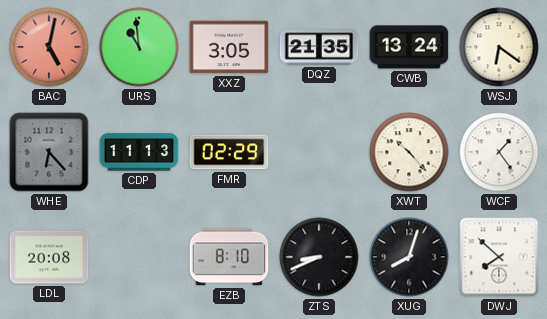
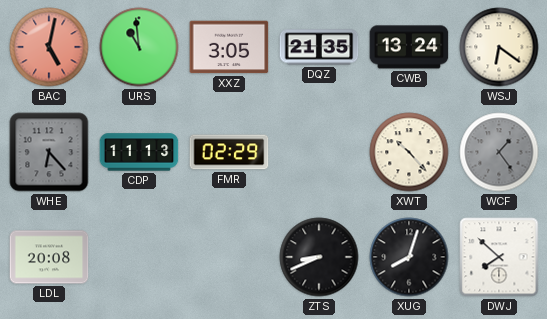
WCF dial: white -> grey (499, 152)
EZB: 8:10 -> none (229, 257)
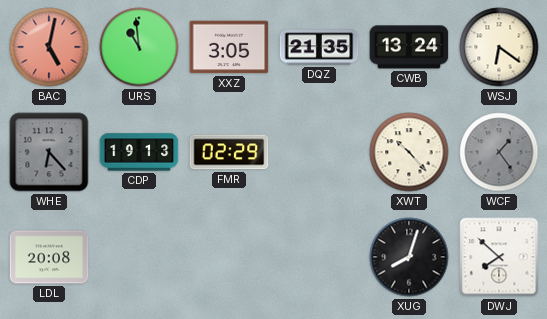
CDP: 11:13 -> 19:13 (139, 152)
ZTS: 8:41 -> none (319, 257)
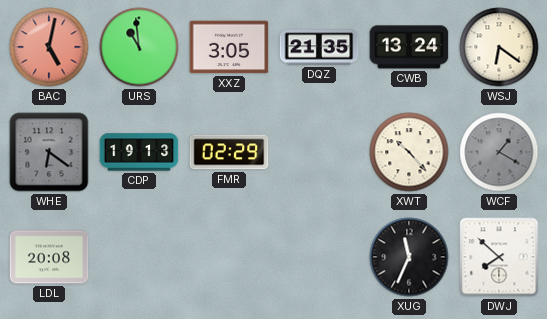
WHE: 6:23 -> 6:21 (49, 152)
WCF: 1:24 -> 1:20 (499, 152)
XUG: 8:03 -> 11:34 (409, 257)
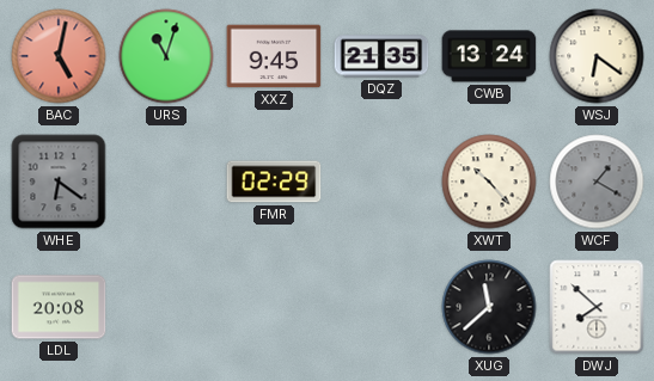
URS: 10:59 -> 11:03 (166, 56)
XXZ: 3:05 -> 9:45 (274, 56)
CDP: 19:13 -> none (139, 152)
XUG: 11:34 -> 11:38 (489, 307)
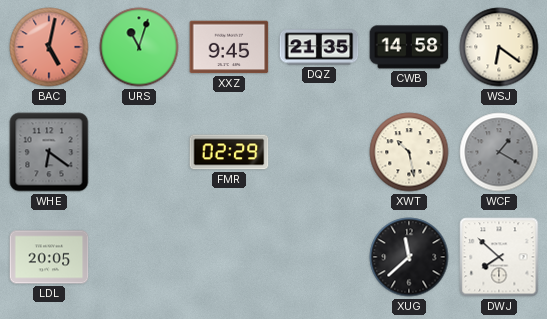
CWB: 13:24 -> 14:58 (409, 47)
XWT: 10:23 -> 10:28 (409, 152)
LDL: 20:08 -> 20:05 (49, 257)
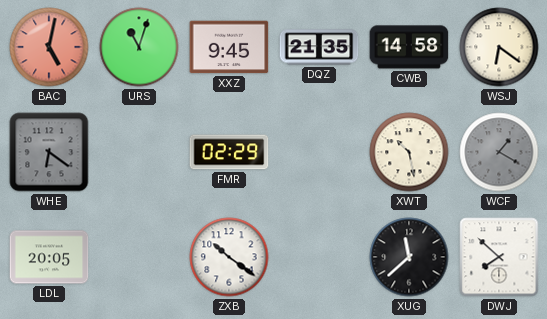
ZXB: none -> 10:21 (229, 257)
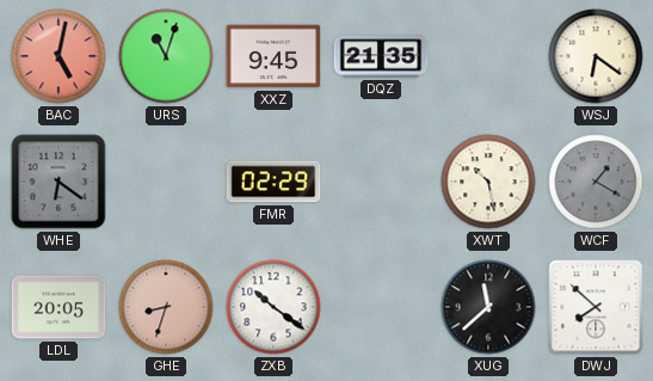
CWB: 14:58 -> none (409, 47)
GHE: none -> 8:33 (166, 307)
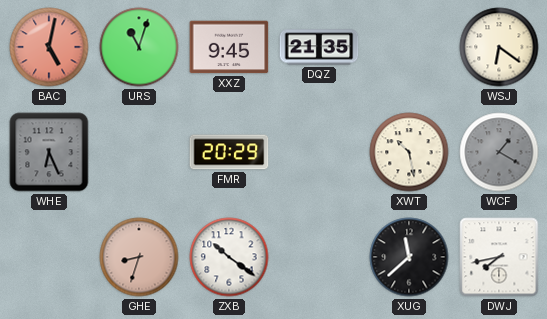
WHE: 6:21 -> 6:26 (49, 152)
FMR: 02:29 -> 20:29 (229, 152)
LDL: 20:05 -> none (58, 307)
DWJ: 7:52 -> 7:43 (499, 257)
